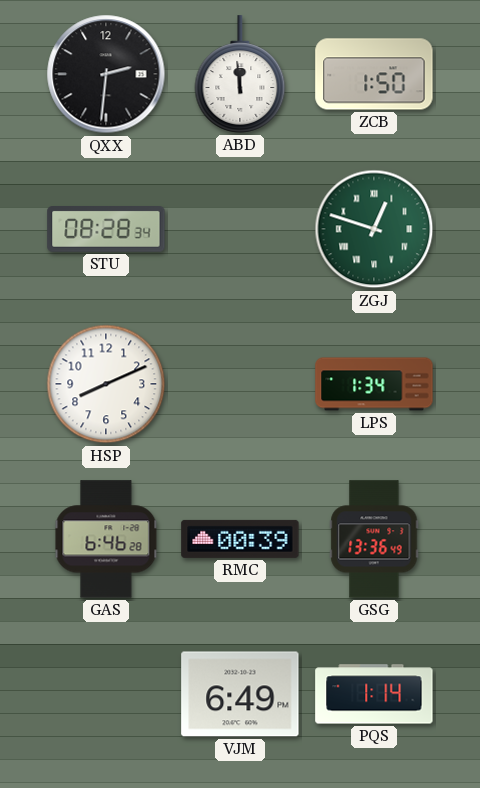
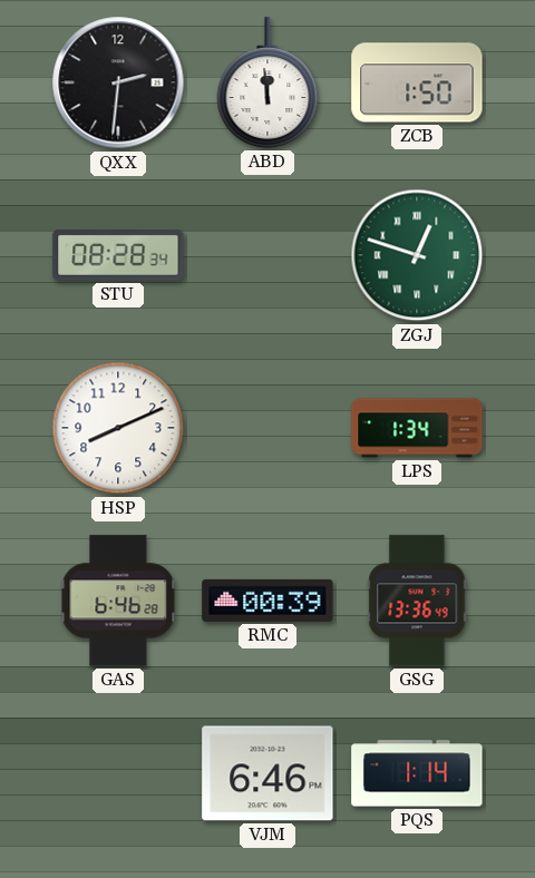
VJM: 6:49 -> 6:46 (267, 773)
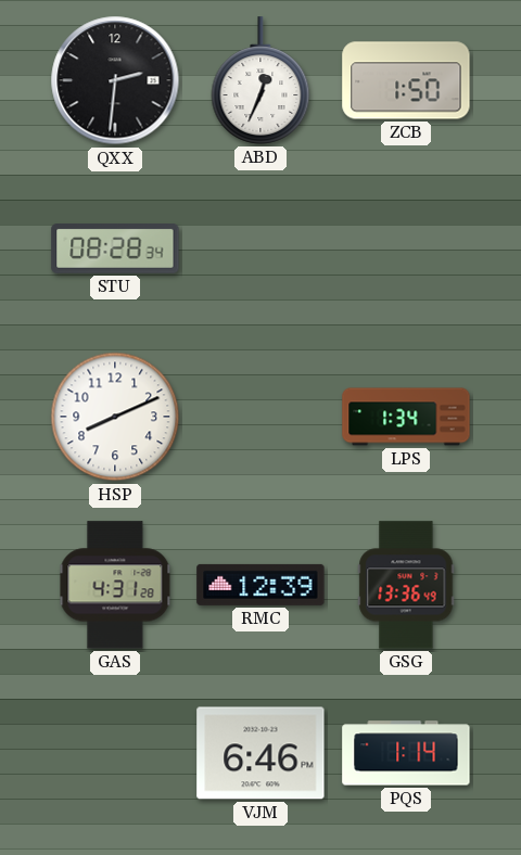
ABD: 11:59 -> 12:34 (260, 80)
ZGJ: 12:48 -> none (417, 255)
GAS: 6:46 -> 4:31 (115, 585)
RMC: 00:39 -> 12:39 (260, 585)
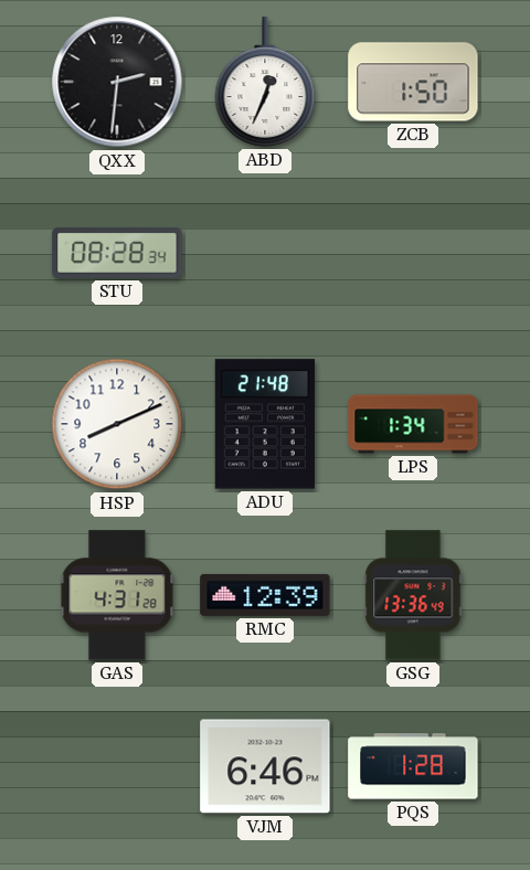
ADU: none -> 21:48 (265, 424)
PQS: 1:14 -> 1:28 (413, 766)
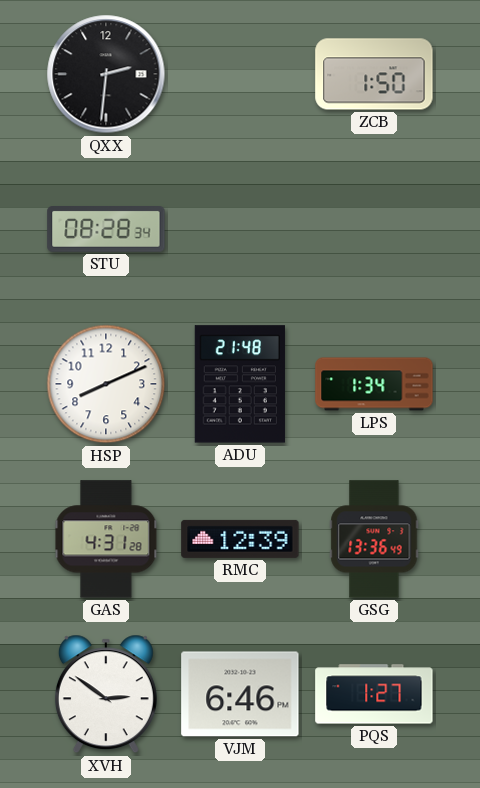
ABD: 12:34 -> none (265, 82)
XVH: none -> 2:51 (106, 694)
PQS: 1:28 -> 1:27 (374, 694)
